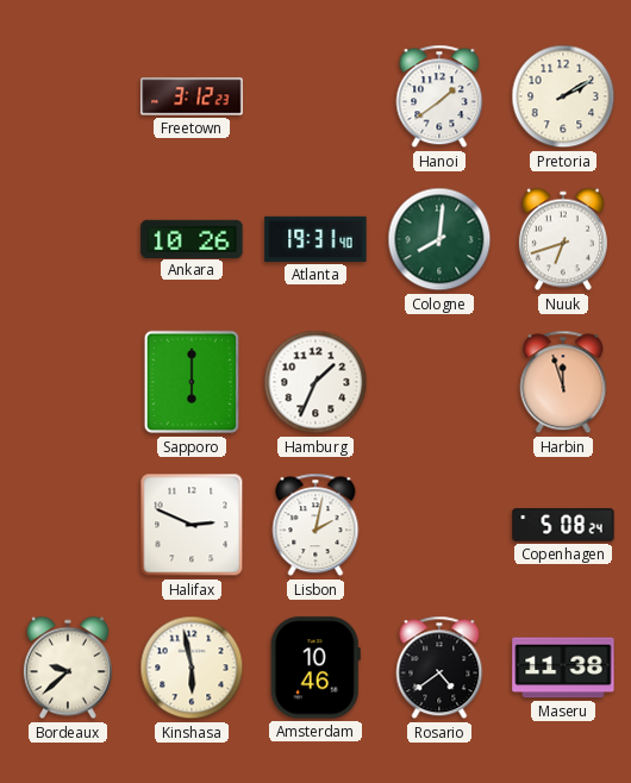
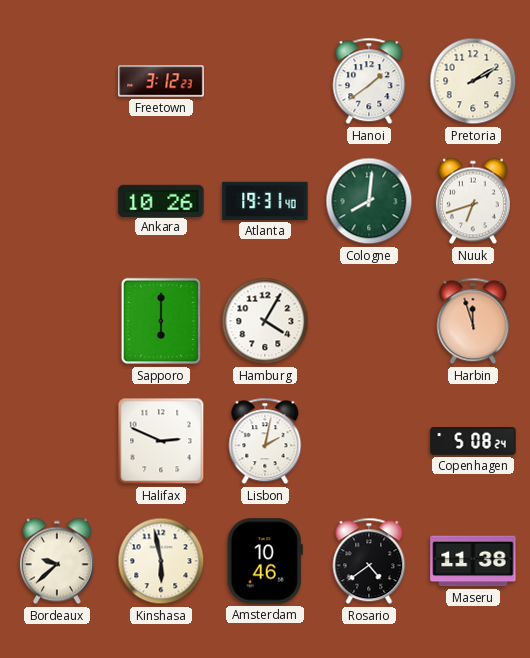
Hamburg: 1:34 -> 4:05 (265, 321)
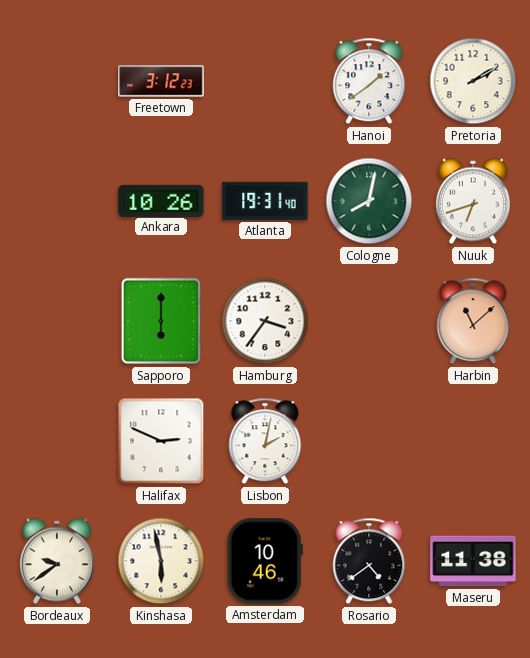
Cologne: 8:01 -> 8:02 (369, 201)
Hamburg: 4:05 -> 3:36 (265, 321)
Harbin: 11:57 -> 11:08 (473, 321)
Copenhagen: 5:08 -> none (473, 441)
Bordeaux: 9:38 -> 9:39 (57, 561)
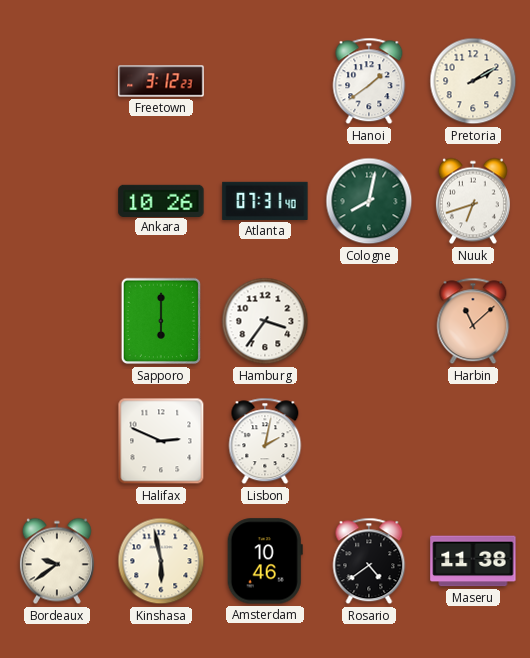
Atlanta: 19:31 -> 07:31 (265, 201)
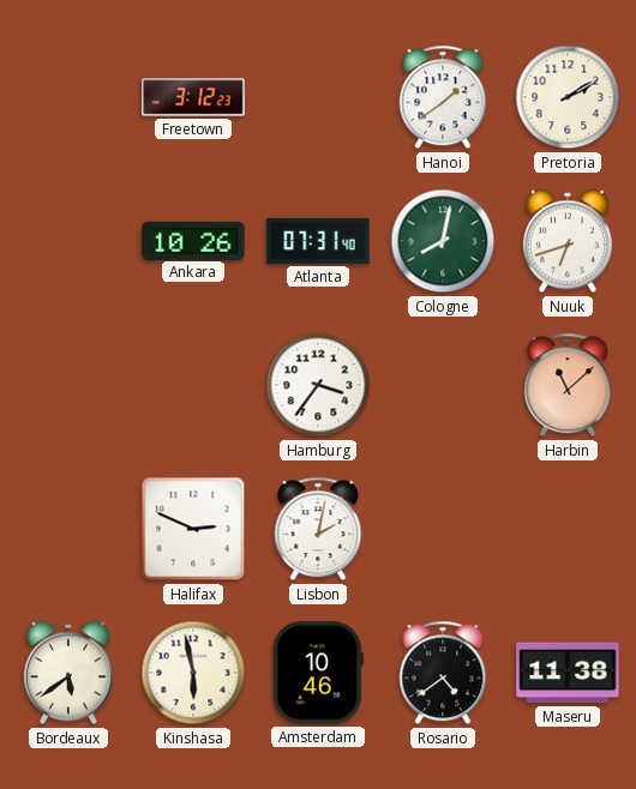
Sapporo: 6:00 -> none (160, 321)
Bordeaux: 9:39 -> 5:39 (68, 673)
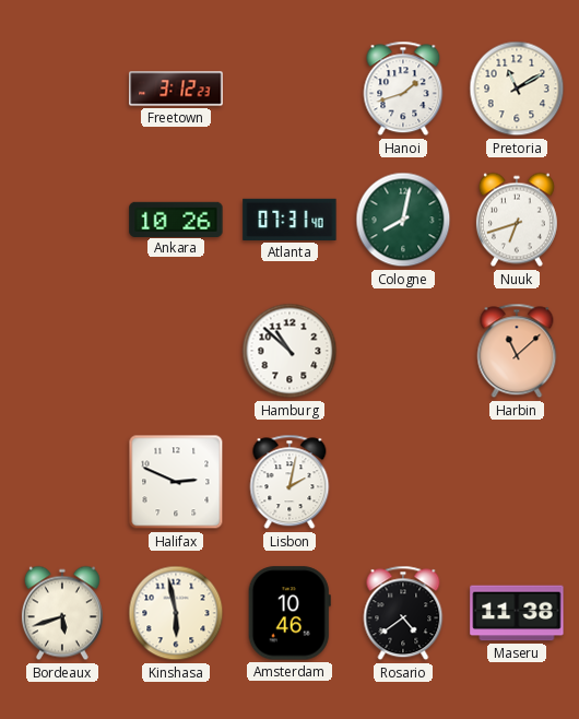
Hanoi: 1:39 -> 1:42 (403, 89)
Pretoria: 2:10 -> 11:10 (517, 89)
Hamburg: 3:36 -> 10:52 (289, 351)
Bordeaux: 5:39 -> 5:42 (62, 613)
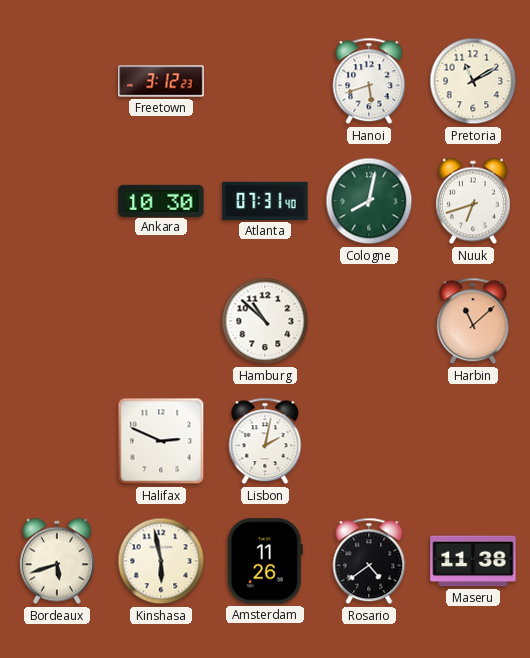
Hanoi: 1:42 -> 5:42 (369, 81)
Ankara: 10:26 -> 10:30 (161, 200)
Amsterdam: 10:46 -> 11:26 (265, 561)
